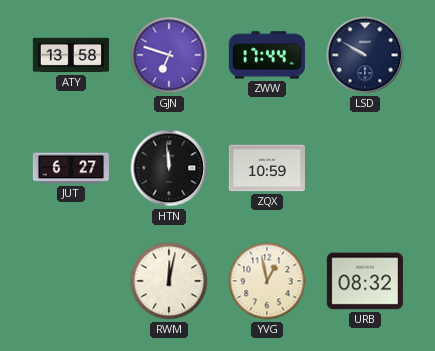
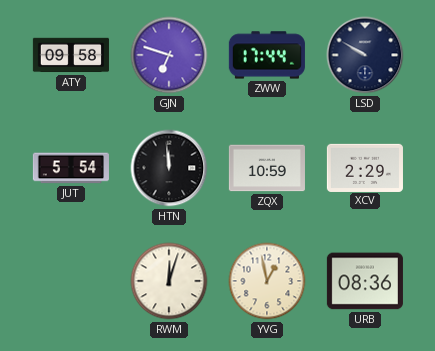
ATY: 13:58 -> 09:58 (71, 55)
JUT: 6:27 -> 5:54 (71, 168)
XCV: none -> 2:29 (365, 167)
RWM: 12:02 -> 12:03 (169, 281)
URB: 08:32 -> 08:36 (365, 281)
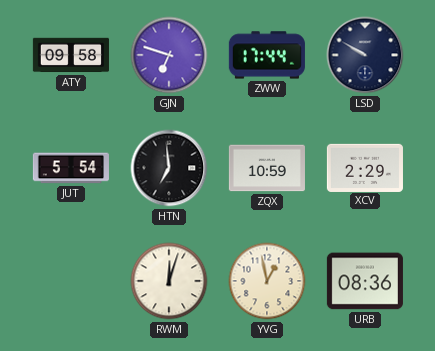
HTN: 11:59 -> 6:59 (169, 168)
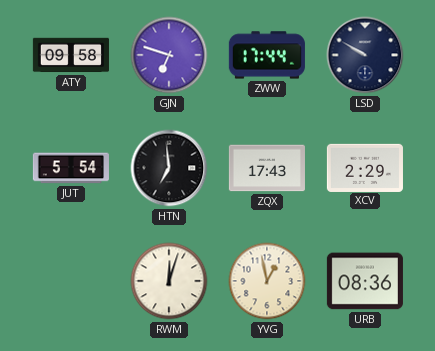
ZQX: 10:59 -> 17:43 (267, 168)
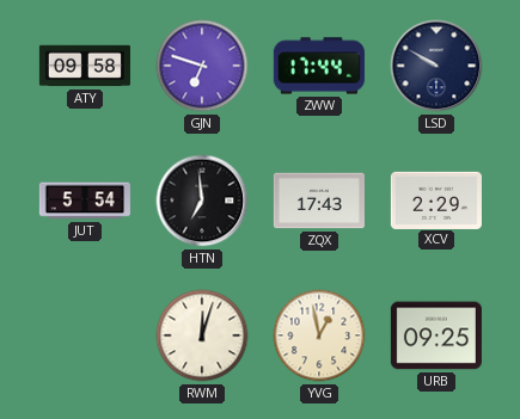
URB: 08:36 -> 09:25 (436, 335)
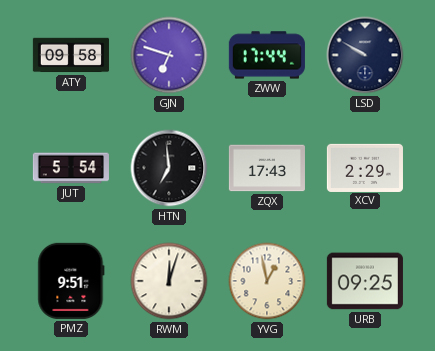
PMZ: none -> 9:51 (71, 281)
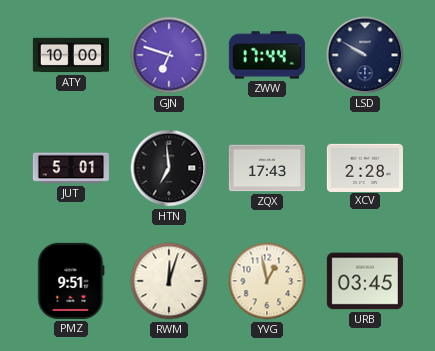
ATY: 09:58 -> 10:00 (71, 55)
JUT: 5:54 -> 5:01 (71, 168)
XCV: 2:29 -> 2:28 (365, 167)
URB: 09:25 -> 03:45 (365, 281)
